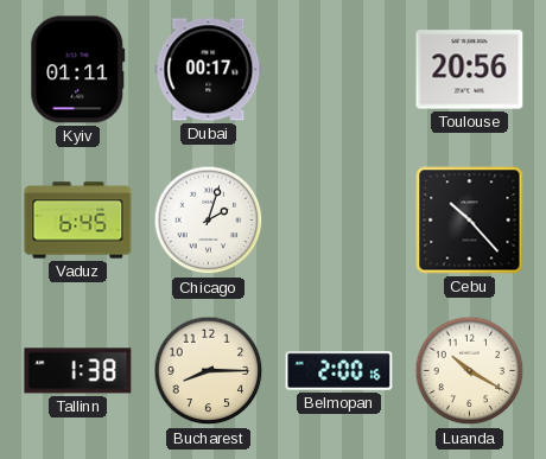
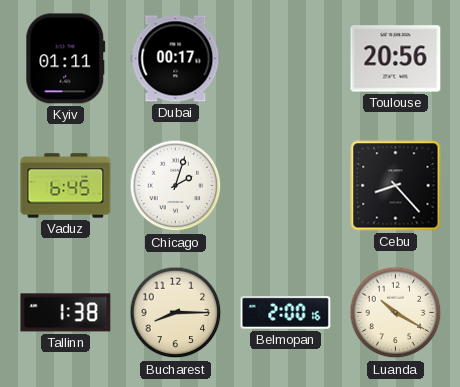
Cebu: 10:23 -> 8:23 (396, 186)
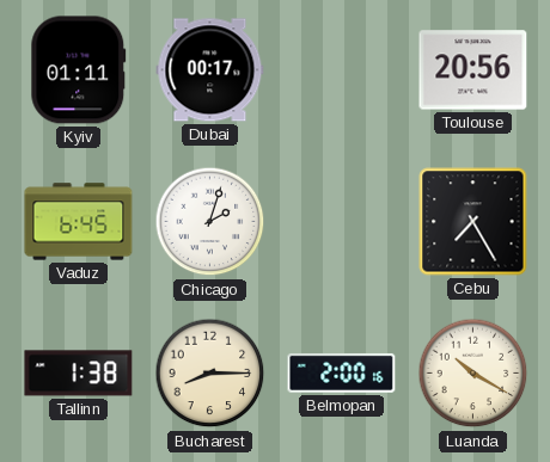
Cebu: 8:23 -> 7:25 (473, 222)
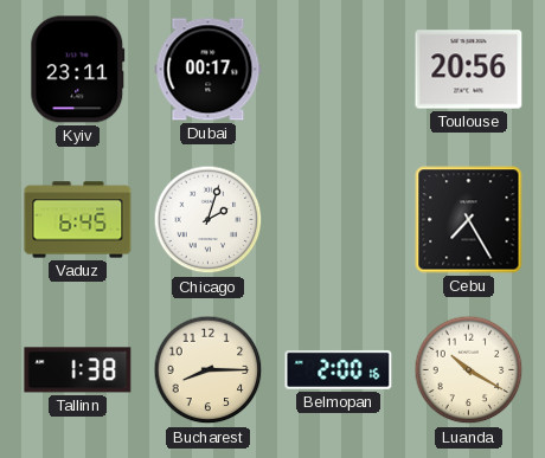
Kyiv: 01:11 -> 23:11 (78, 70)
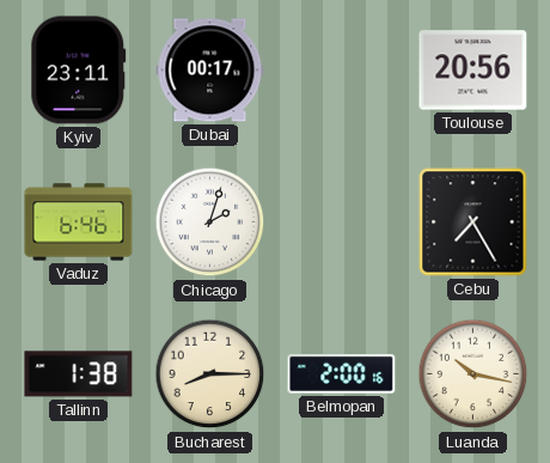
Vaduz: 6:45 -> 6:46 (79, 223)
Luanda: 10:20 -> 10:17 (473, 374)
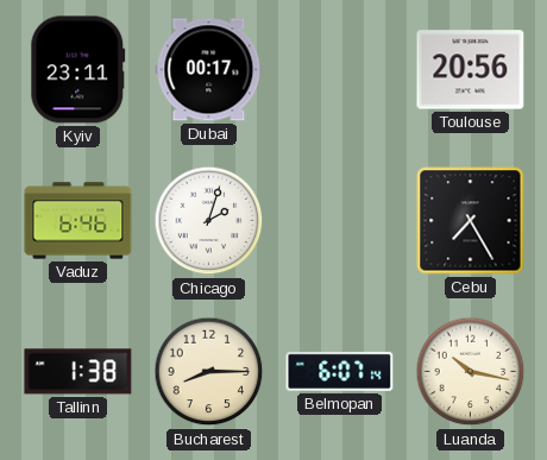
Belmopan: 2:00 -> 6:07 (340, 372)
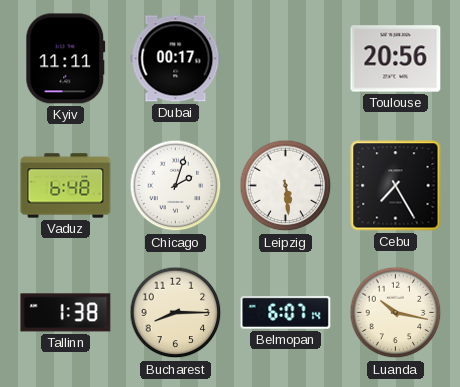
Kyiv: 23:11 -> 11:11 (66, 59)
Vaduz: 6:46 -> 6:48 (66, 186)
Leipzig: none -> 5:29 (286, 186)
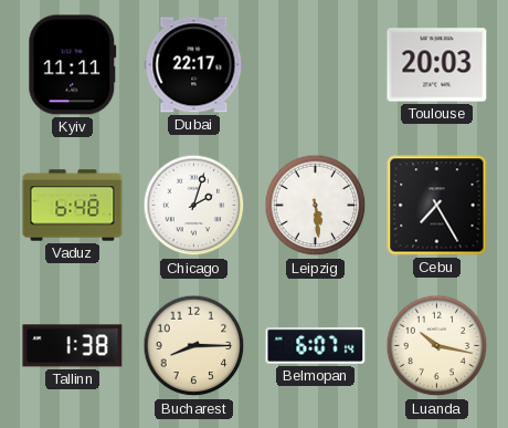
Dubai: 00:17 -> 22:17 (194, 65)
Toulouse: 20:56 -> 20:03 (437, 65)
